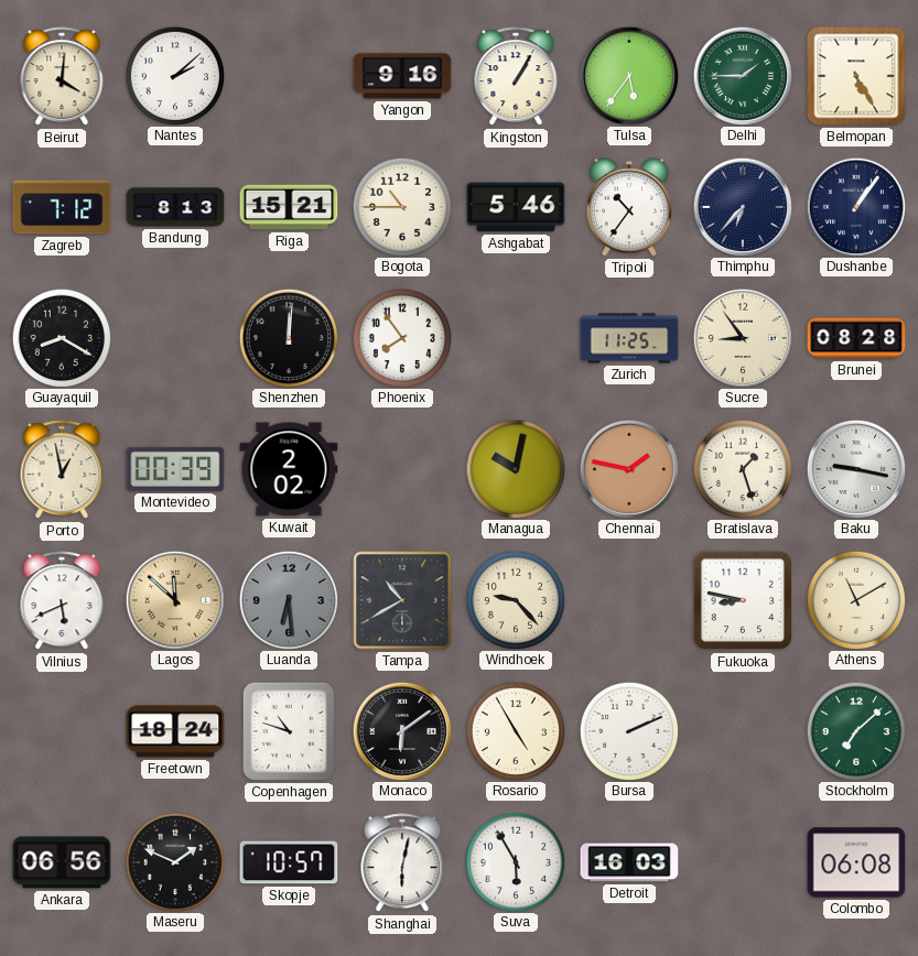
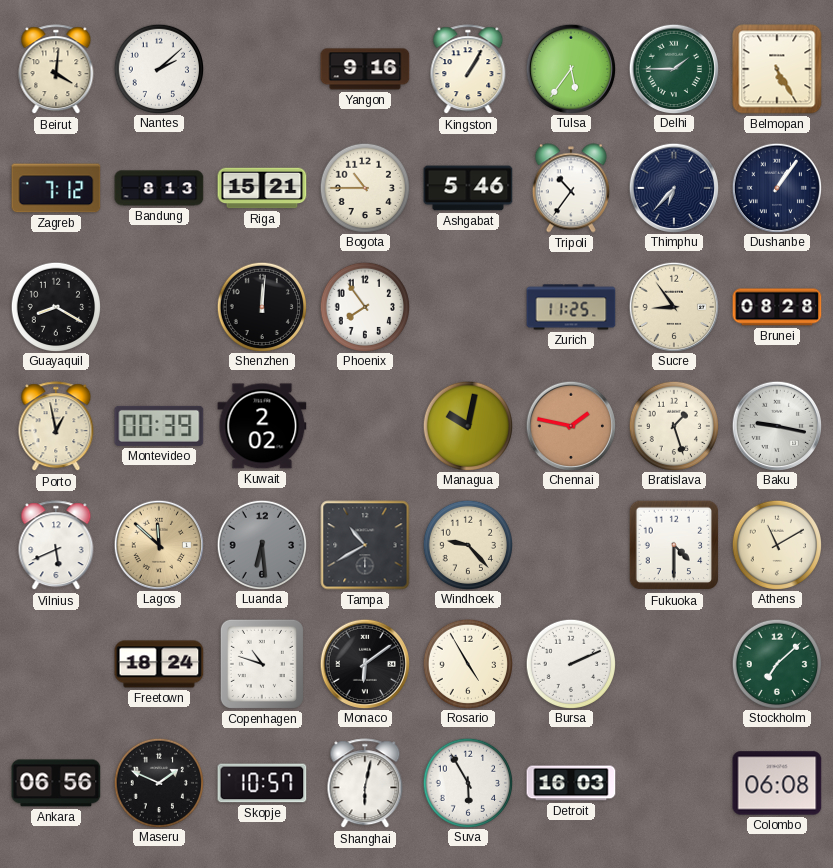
Fukuoka: 8:47 -> 4:30 (674, 545)
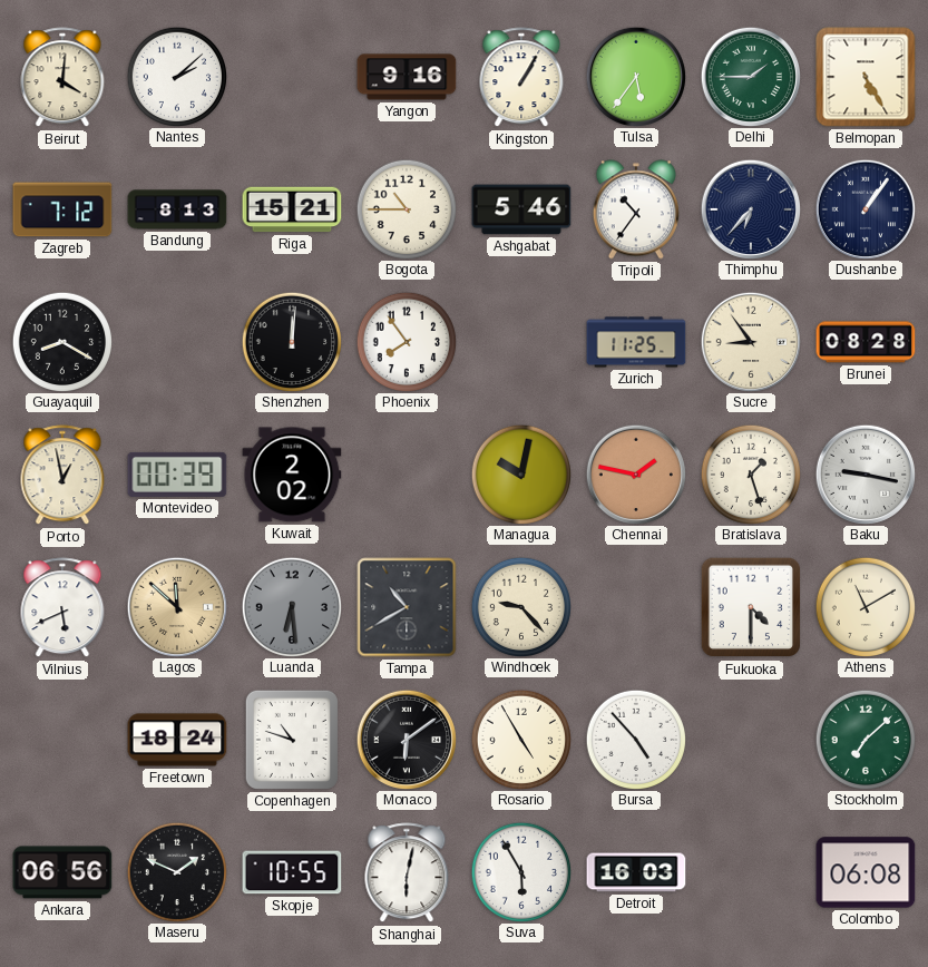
Bursa: 2:11 -> 4:53 (635, 739)
Skopje: 10:57 -> 10:55 (292, 872)
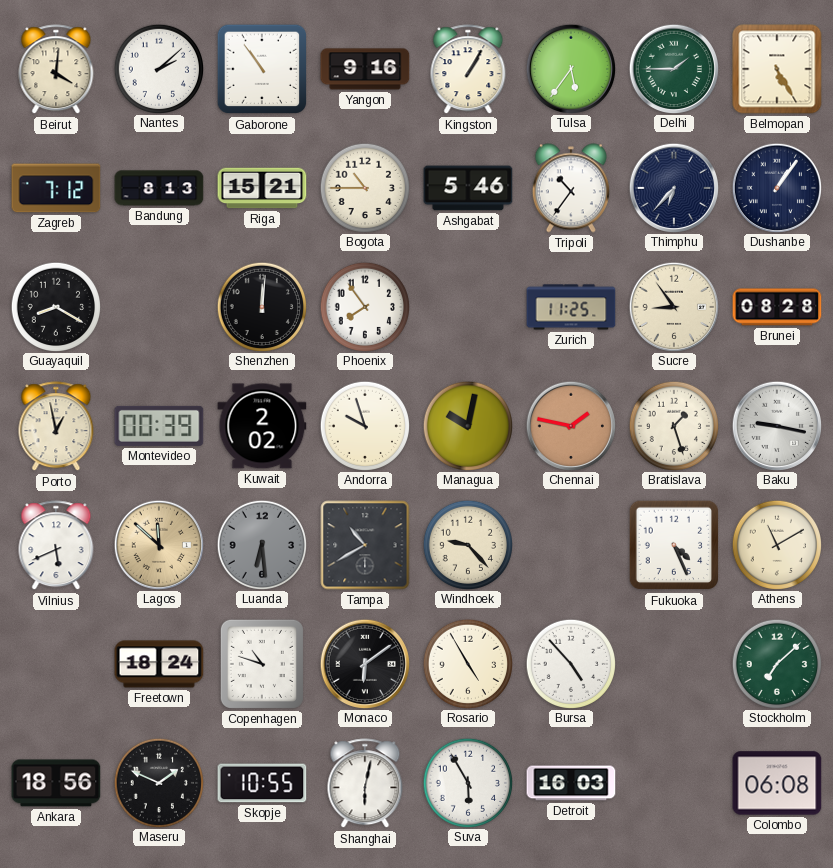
Gaborone: none -> 10:54 (262, 69)
Andorra: none -> 9:57 (364, 425)
Fukuoka: 4:30 -> 4:26 (674, 545)
Ankara: 06:56 -> 18:56 (56, 783)
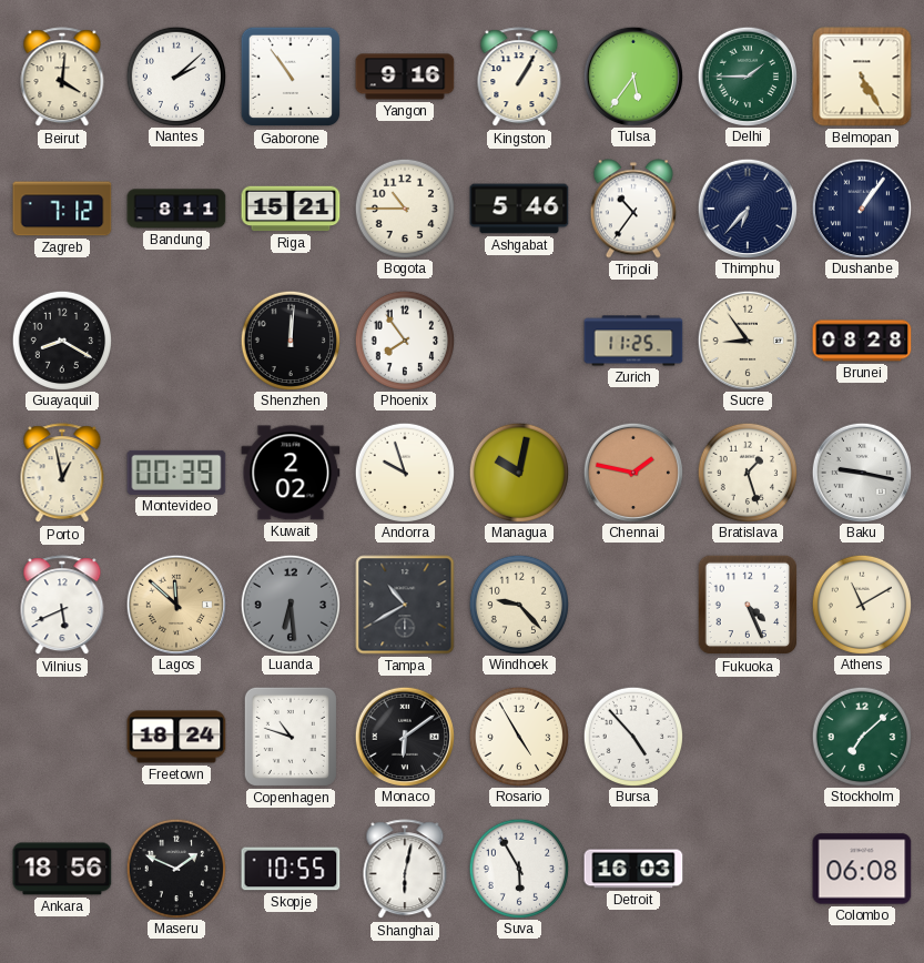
Bandung: 8:13 -> 8:11 (176, 209)
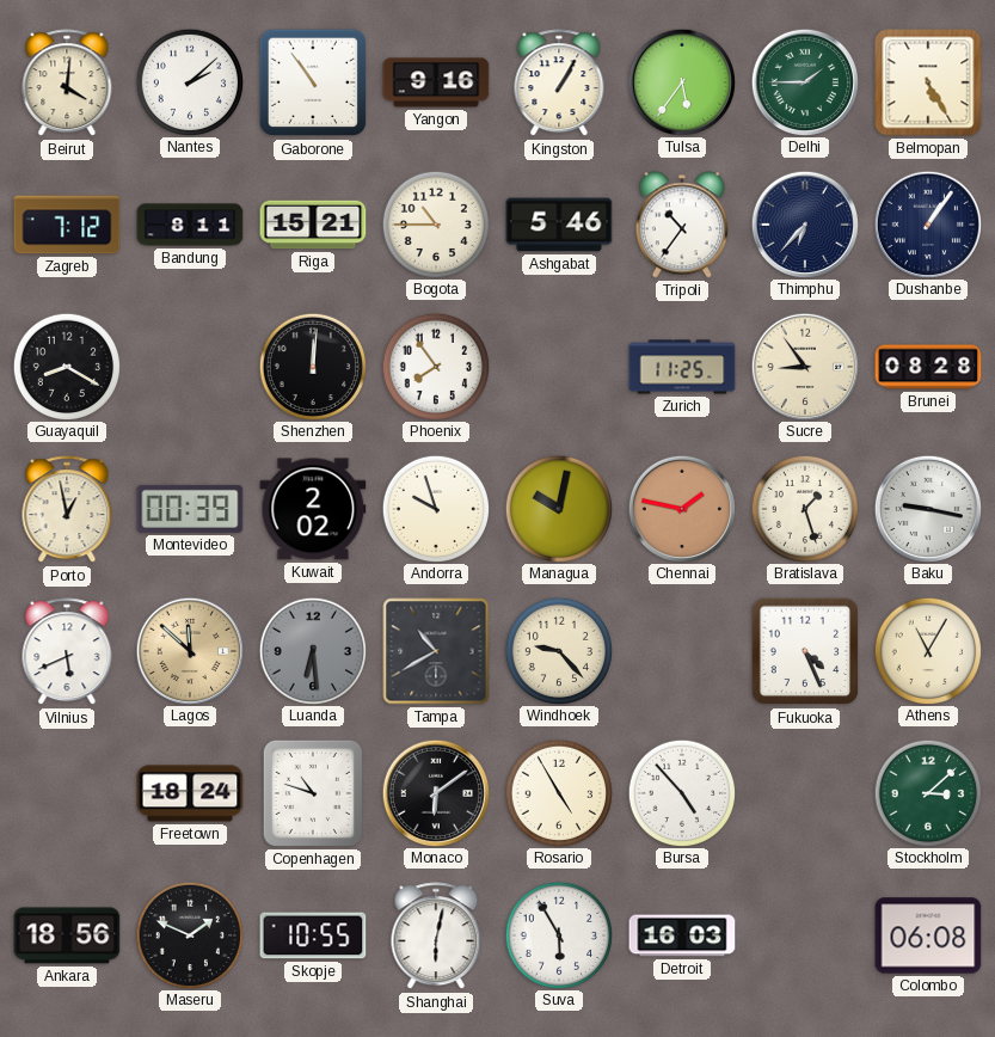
Athens: 11:10 -> 11:05 (927, 650)
Stockholm: 7:08 -> 3:08 (927, 792)
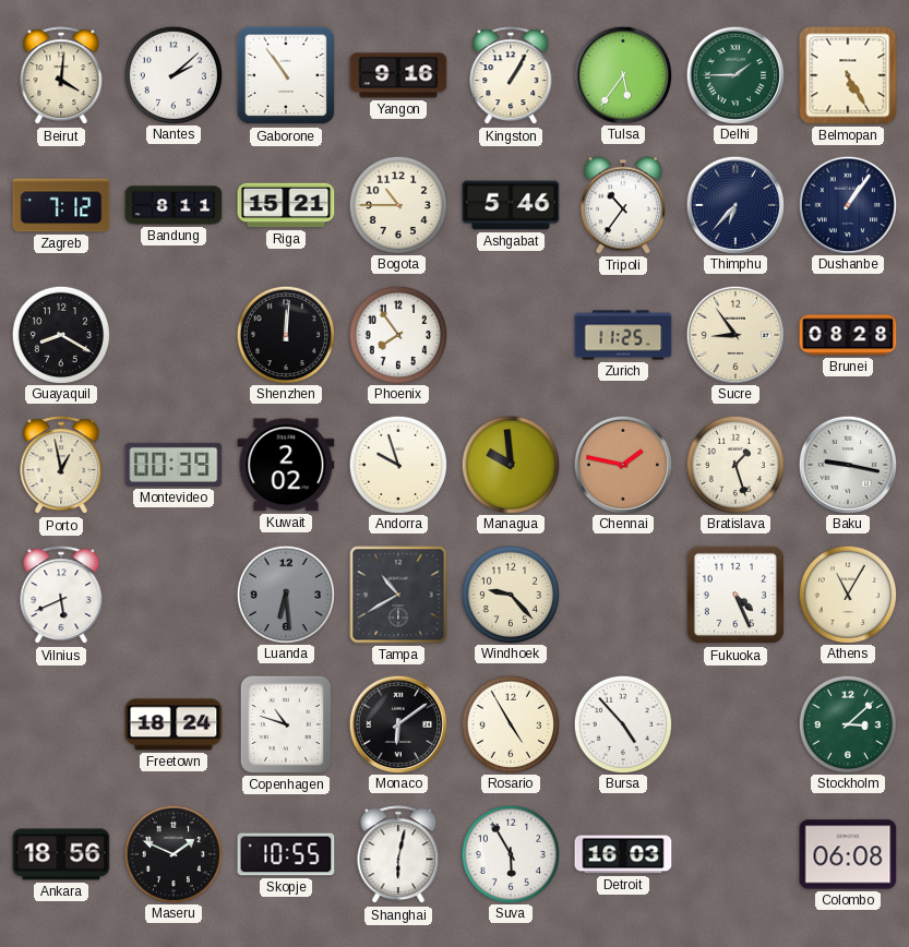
Managua: 10:02 -> 9:59 (510, 464)
Lagos: 11:52 -> none (189, 650)
